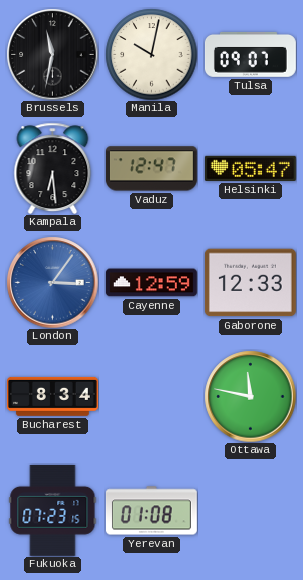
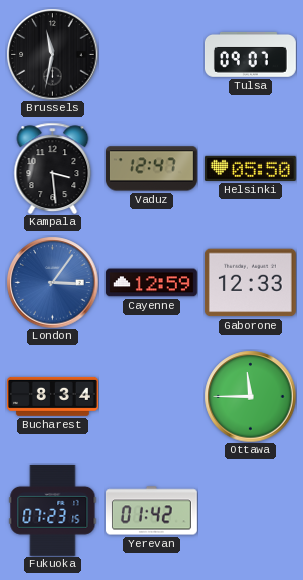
Manila: 10:02 -> none (151, 54)
Kampala: 6:29 -> 3:29 (53, 168)
Helsinki: 05:47 -> 05:50 (250, 168)
Ottawa: 11:47 -> 11:45 (250, 396)
Yerevan: 01:08 -> 01:42 (151, 511)
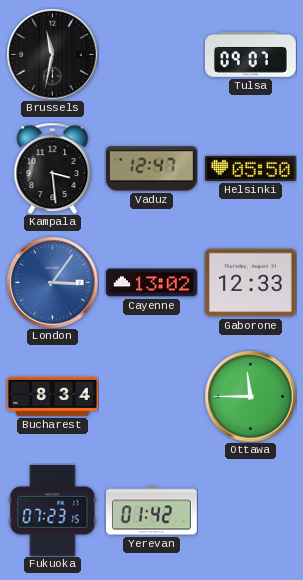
Cayenne: 12:59 -> 13:02 (151, 283)
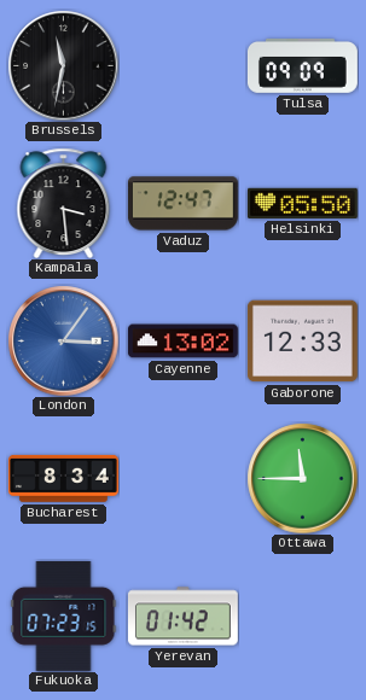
Tulsa: 09:07 -> 09:09 (302, 65)
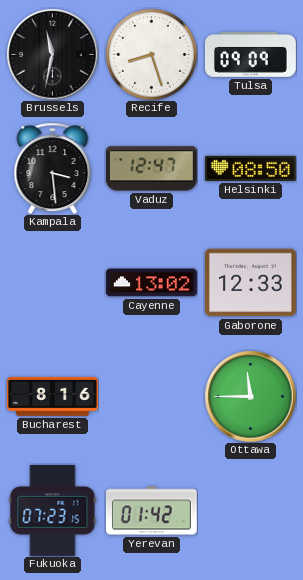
Recife: none -> 8:27 (151, 54)
Helsinki: 05:50 -> 08:50 (250, 168)
London: 3:06 -> none (63, 340)
Bucharest: 8:34 -> 8:16 (52, 396)
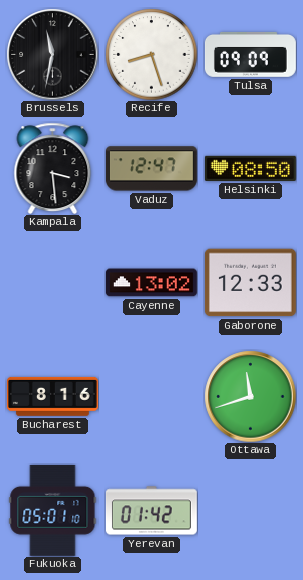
Ottawa: 11:45 -> 11:42 (250, 396)
Fukuoka: 07:23 -> 05:01 (53, 510)
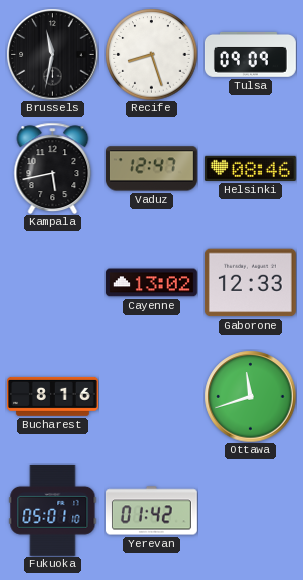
Kampala: 3:29 -> 5:43 (53, 168)
Helsinki: 08:50 -> 08:46 (250, 168)
